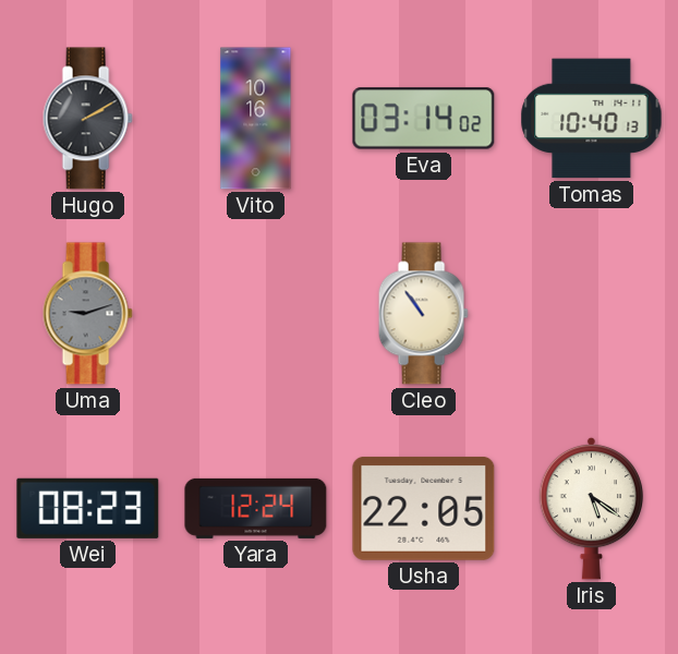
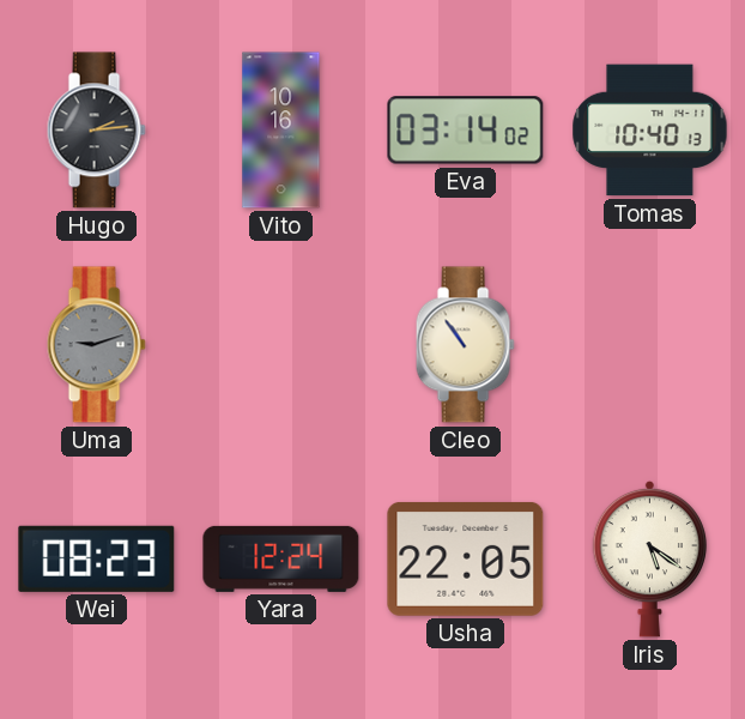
Hugo: 2:10 -> 2:14 (96, 131)
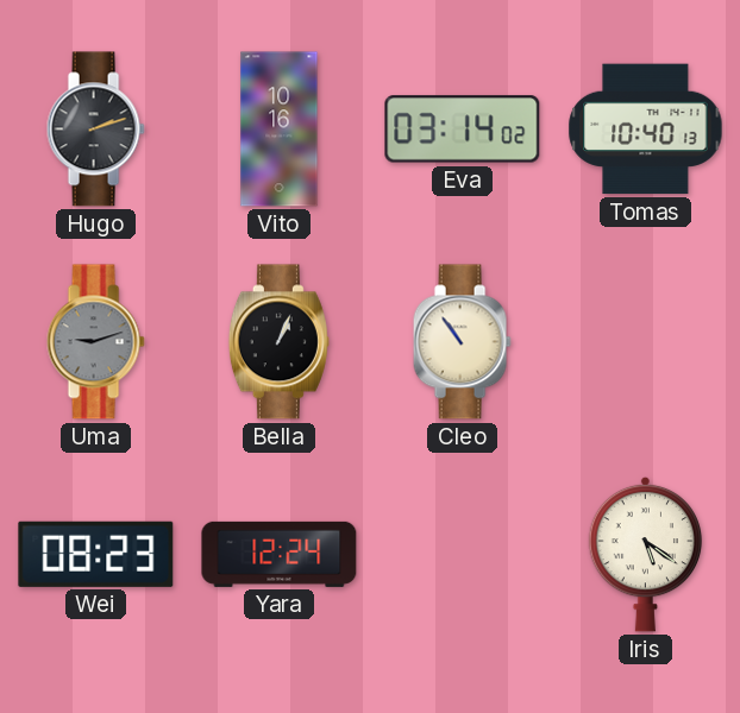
Hugo: 2:14 -> 2:12 (95, 130)
Bella: none -> 1:04 (278, 342)
Usha: 22:05 -> none (466, 560)
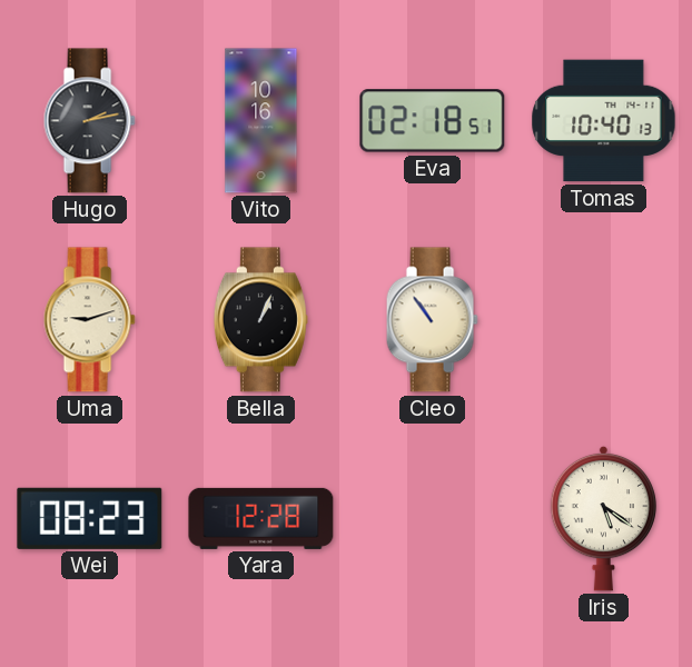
Hugo: 2:12 -> 2:13 (89, 121)
Eva: 03:14 -> 02:18 (433, 121)
Uma dial: grey -> cream (89, 320)
Yara: 12:24 -> 12:28 (261, 518)
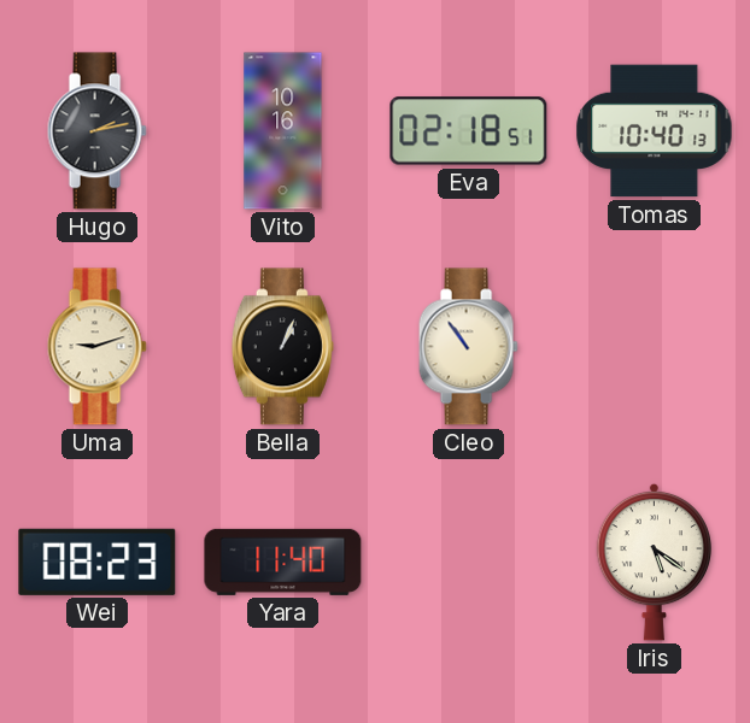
Yara: 12:28 -> 11:40 (283, 562)
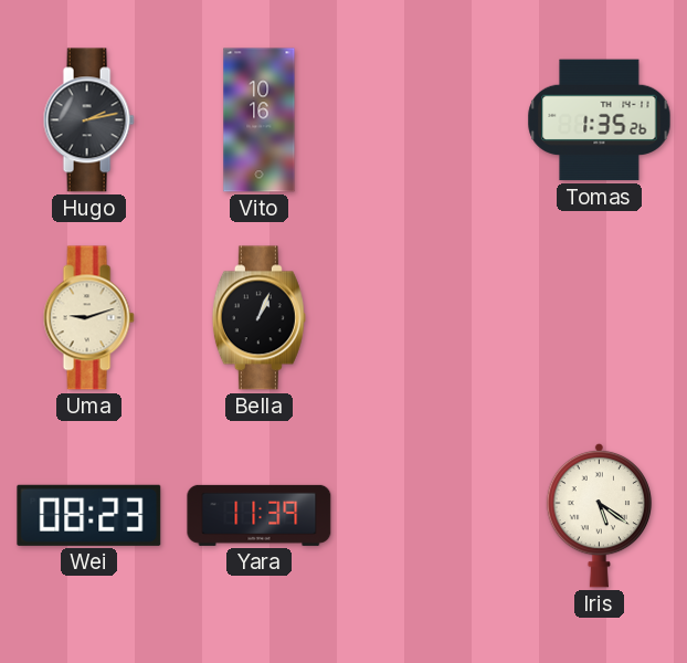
Eva: 02:18 -> none (469, 131)
Tomas: 10:40 -> 1:35 (600, 120)
Cleo: 10:54 -> none (468, 347)
Yara: 11:40 -> 11:39 (260, 515)
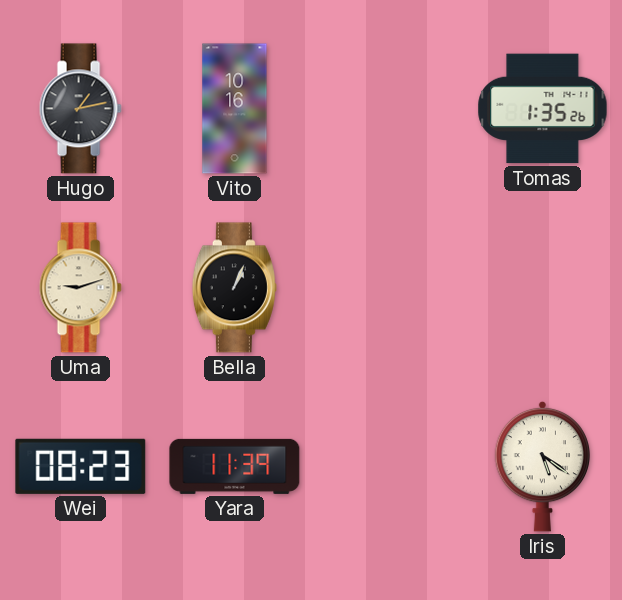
Hugo: 2:13 -> 1:13 (80, 109)
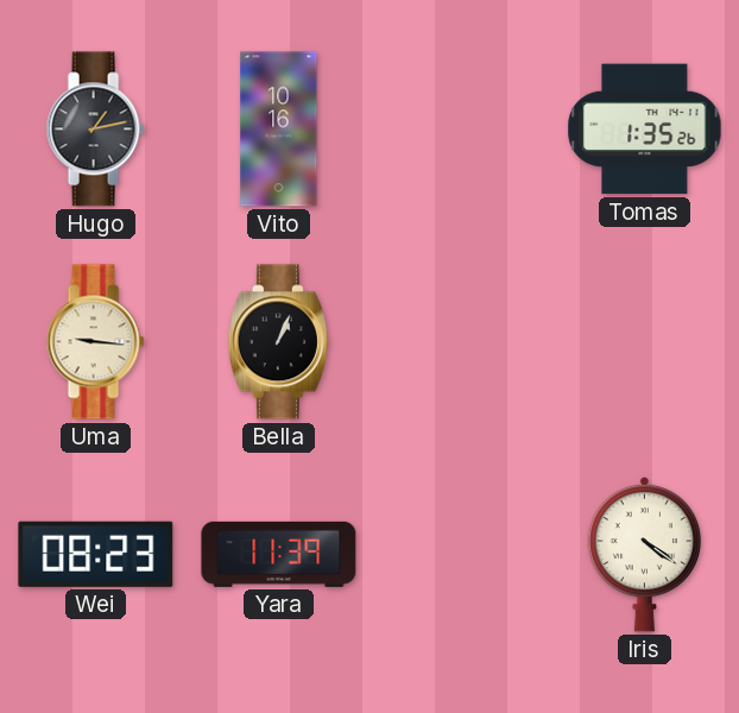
Uma: 9:12 -> 9:16 (95, 342)
Iris: 5:21 -> 4:21 (645, 554)
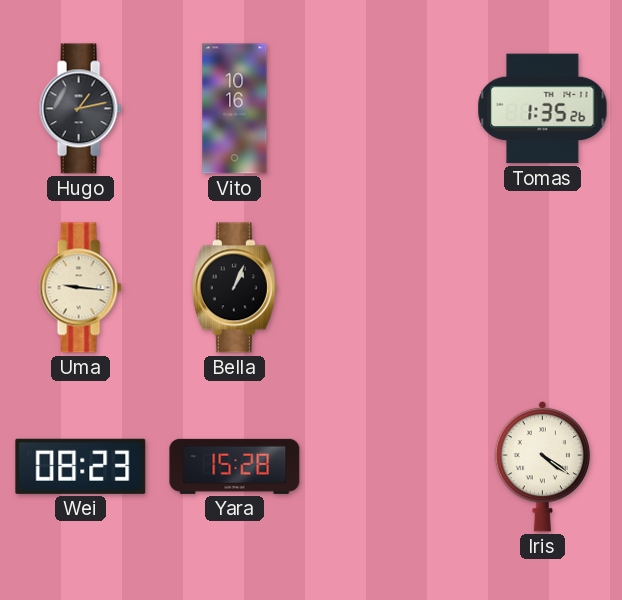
Yara: 11:39 -> 15:28 (235, 466)
